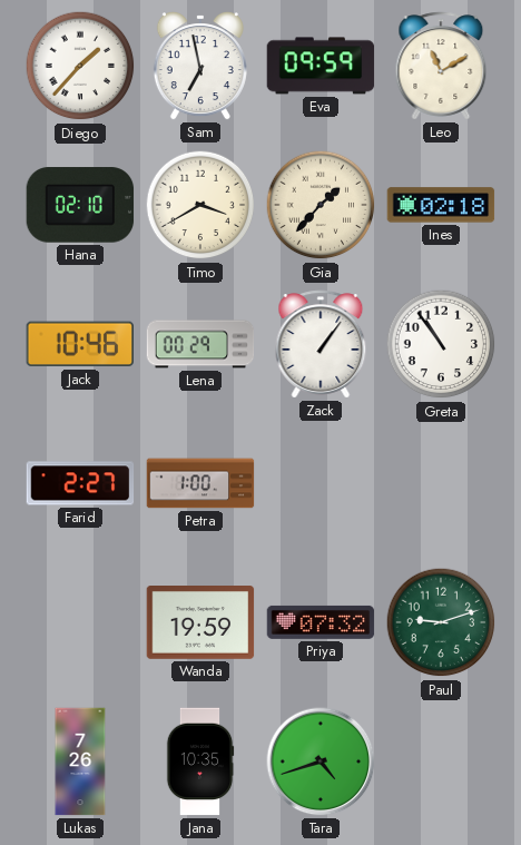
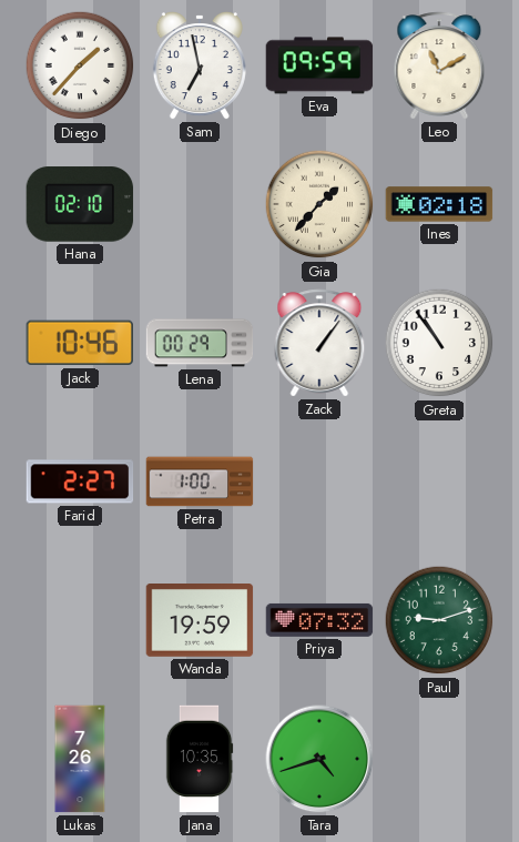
Timo: 3:40 -> none (200, 205)
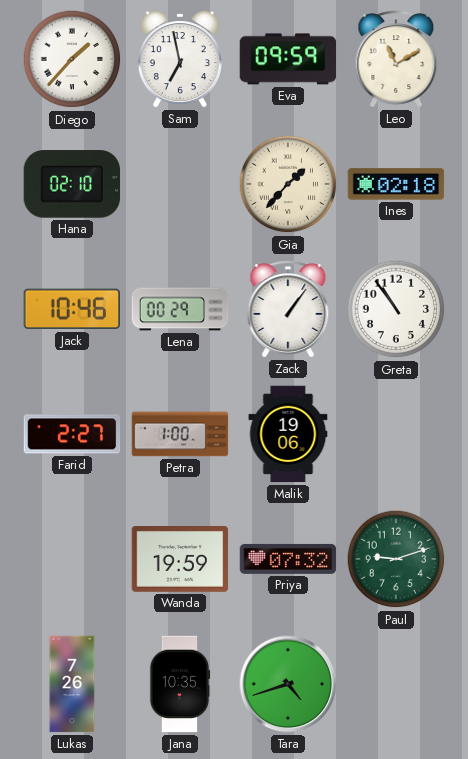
Malik: none -> 19:06 (288, 434)
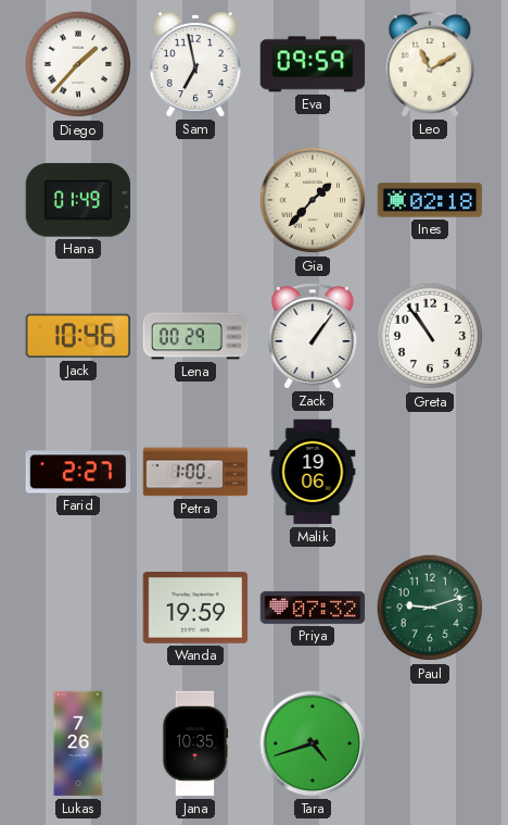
Hana: 02:10 -> 01:49 (78, 200)
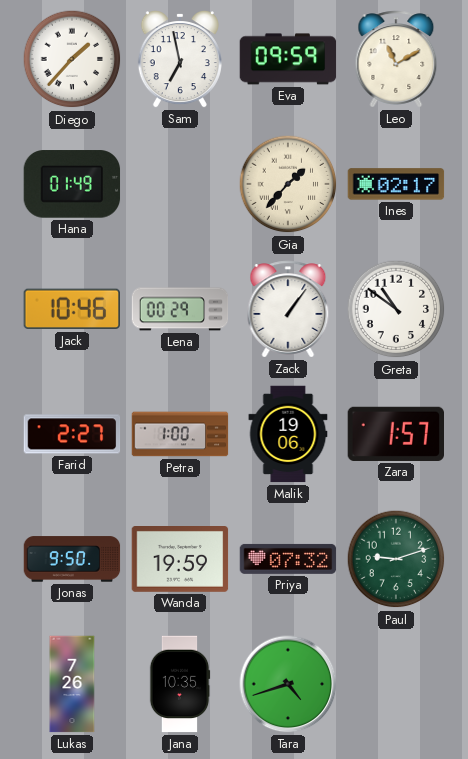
Ines: 02:18 -> 02:17 (396, 184)
Greta: 10:54 -> 10:51 (396, 309)
Zara: none -> 1:57 (396, 434)
Jonas: none -> 9:50 (72, 559)
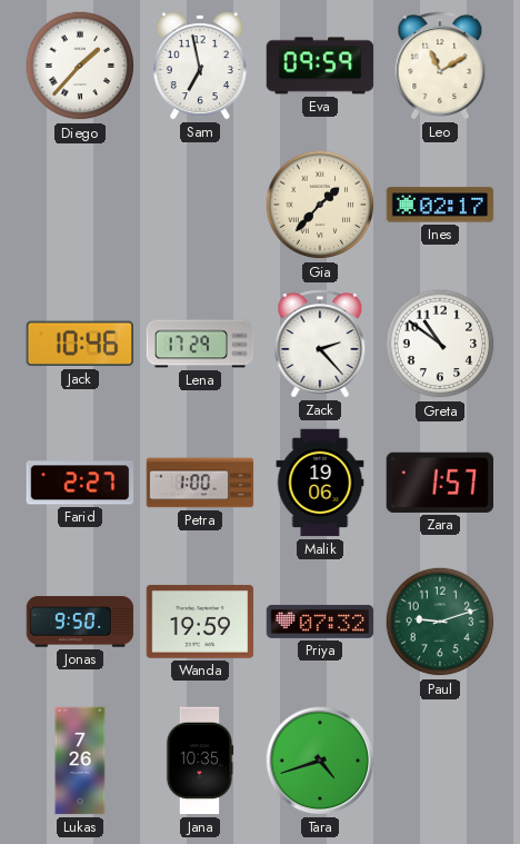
Hana: 01:49 -> none (72, 184)
Lena: 00:29 -> 17:29 (200, 344)
Zack: 1:06 -> 2:23 (320, 344)
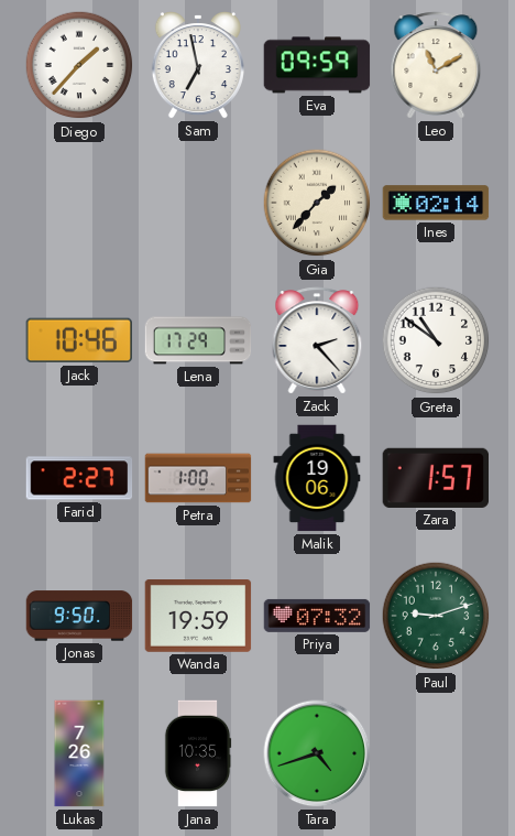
Ines: 02:17 -> 02:14 (436, 203)
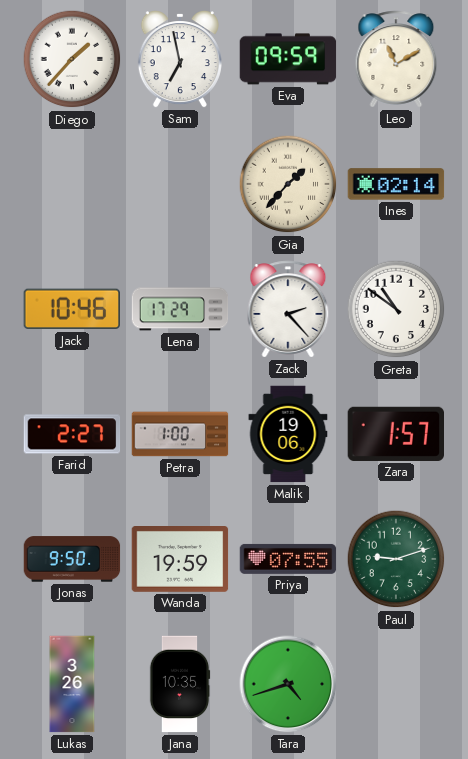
Priya: 07:32 -> 07:55 (288, 559)
Lukas: 7:26 -> 3:26 (72, 684)
